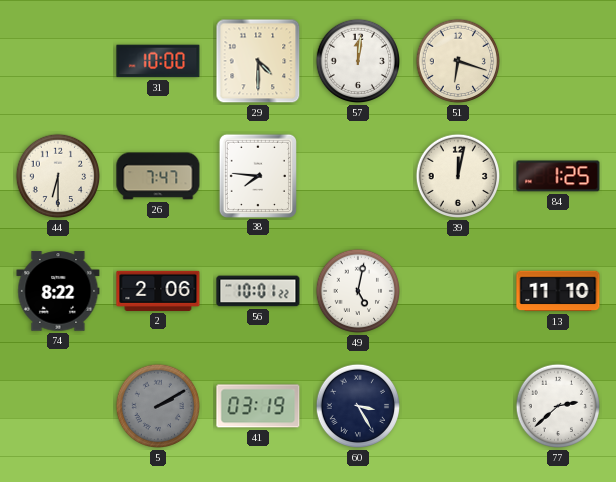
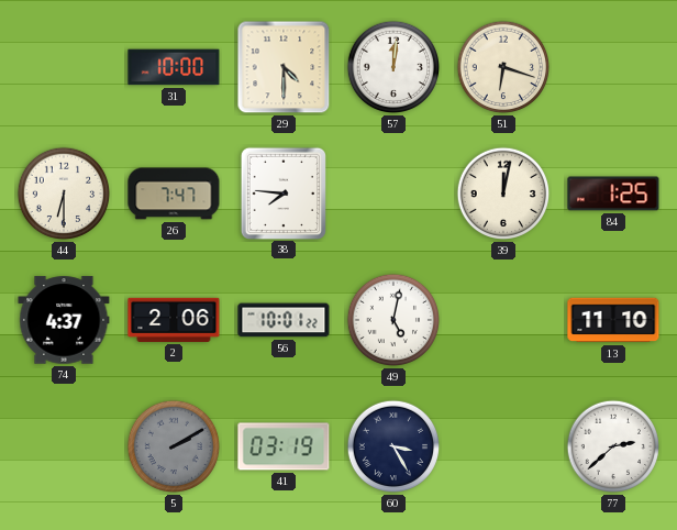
74: 8:22 -> 4:37 (64, 320)
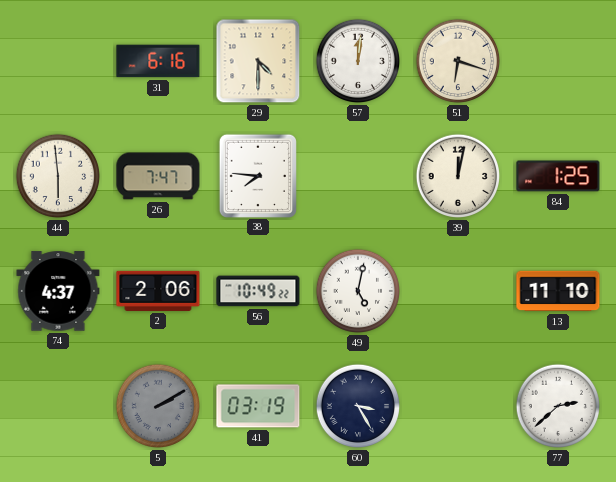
31: 10:00 -> 6:16 (158, 61)
44: 6:30 -> 5:59 (58, 176)
56: 10:01 -> 10:49 (258, 291)
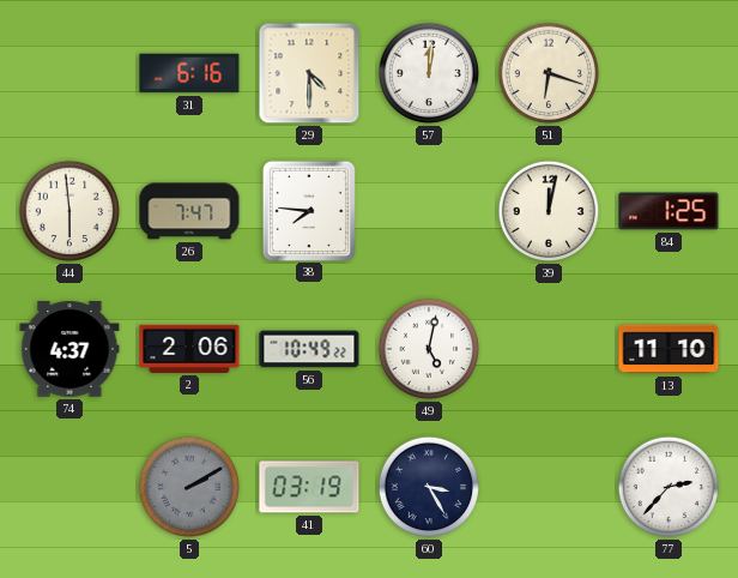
77: 2:38 -> 2:37 (669, 487)
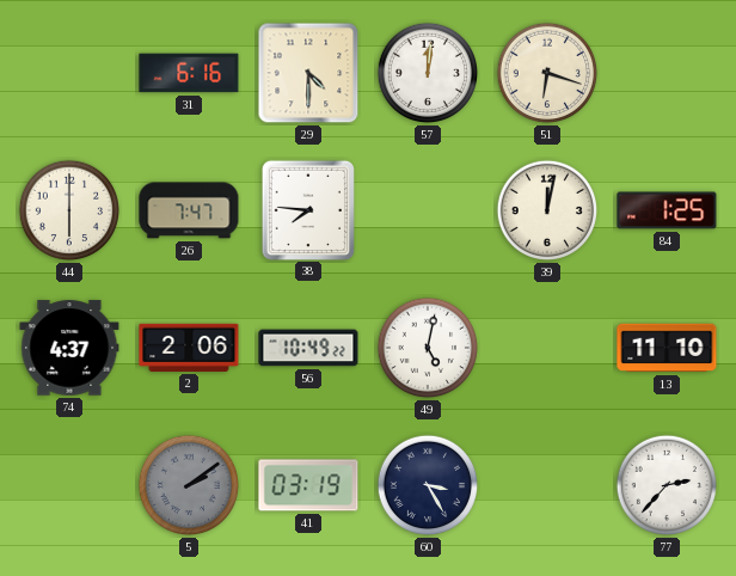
44: 5:59 -> 6:00 (69, 210)
5: 2:10 -> 2:09 (189, 485)
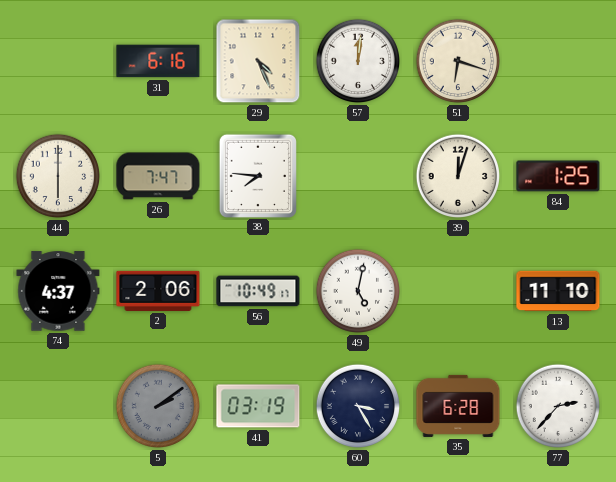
29: 4:30 -> 4:26 (258, 61)
39: 12:02 -> 12:03 (458, 176)
56: 10:49:22 -> 10:49:17 (258, 291)
35: none -> 6:28 (458, 406)
